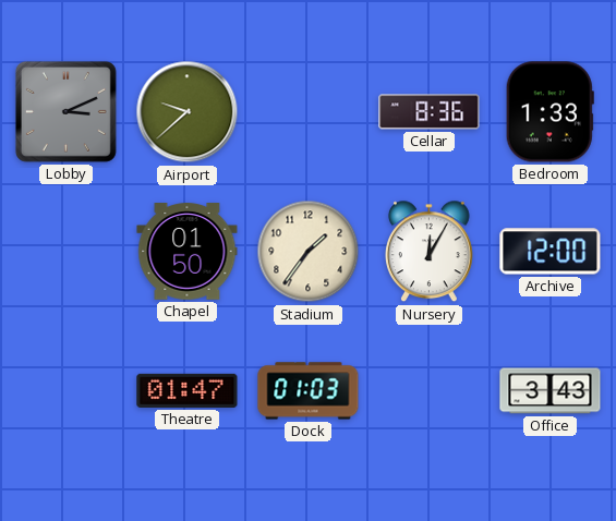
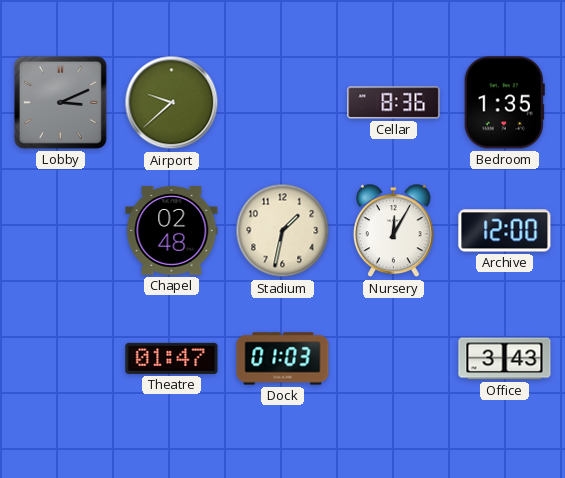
Bedroom: 1:33 -> 1:35 (504, 103)
Chapel: 01:50 -> 02:48 (172, 231)
Stadium: 1:36 -> 1:32 (283, 231)
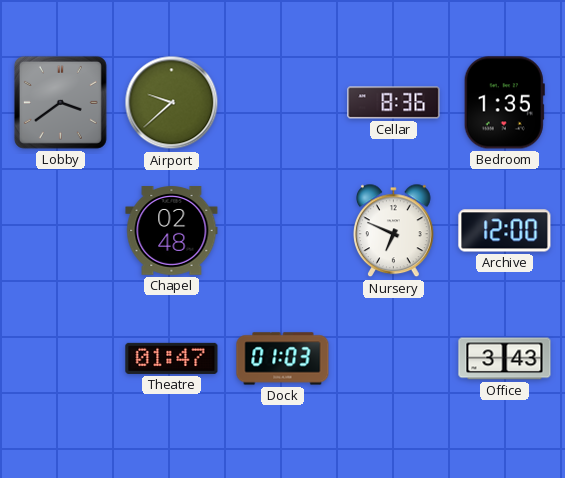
Lobby: 3:11 -> 3:39 (60, 102)
Stadium: 1:32 -> none (283, 231)
Nursery: 12:05 -> 6:49 (394, 231)
